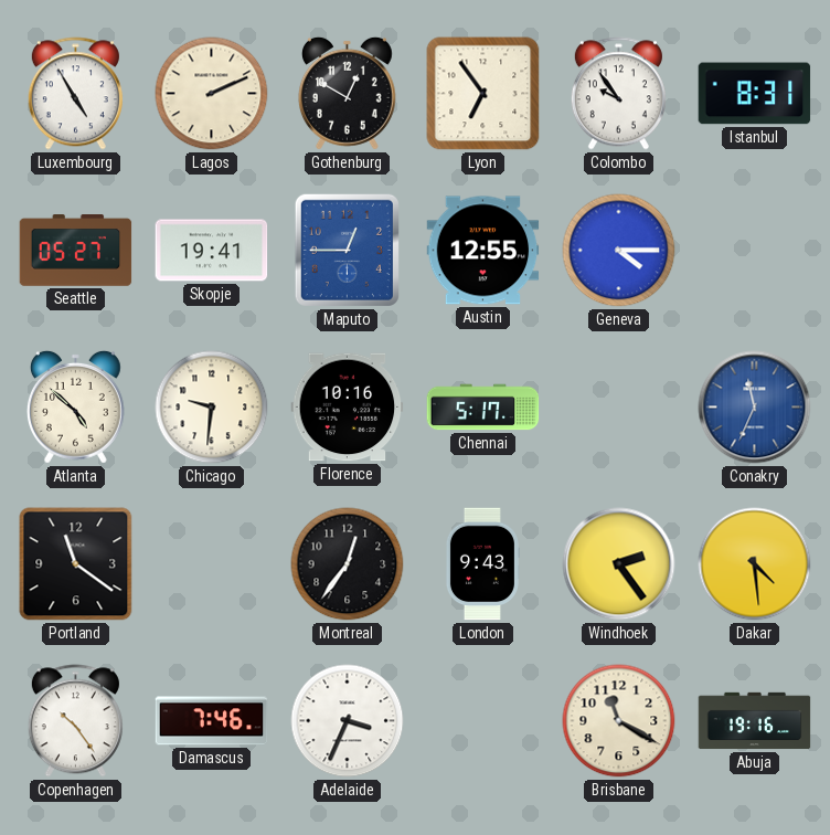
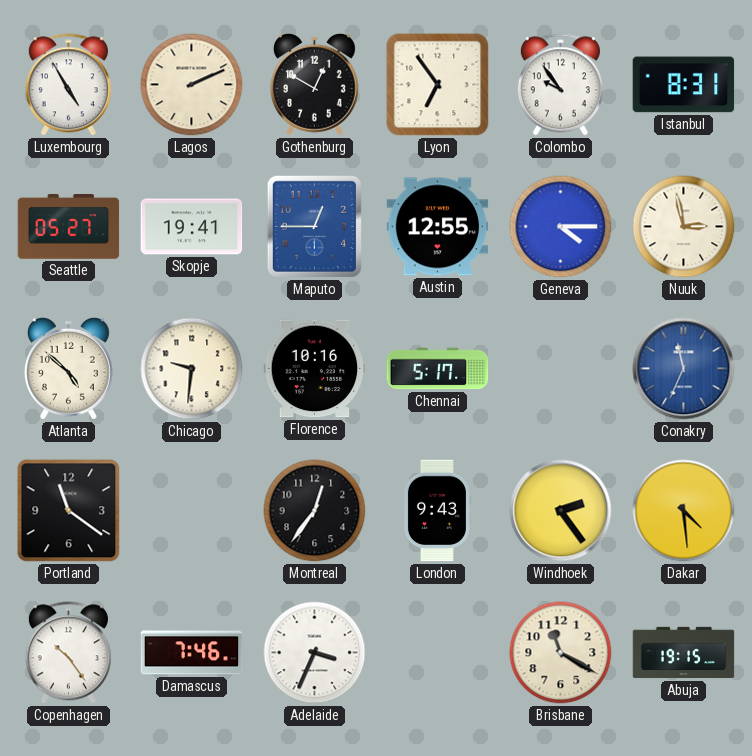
Nuuk: none -> 2:58 (684, 227)
Abuja: 19:16 -> 19:15 (684, 653)
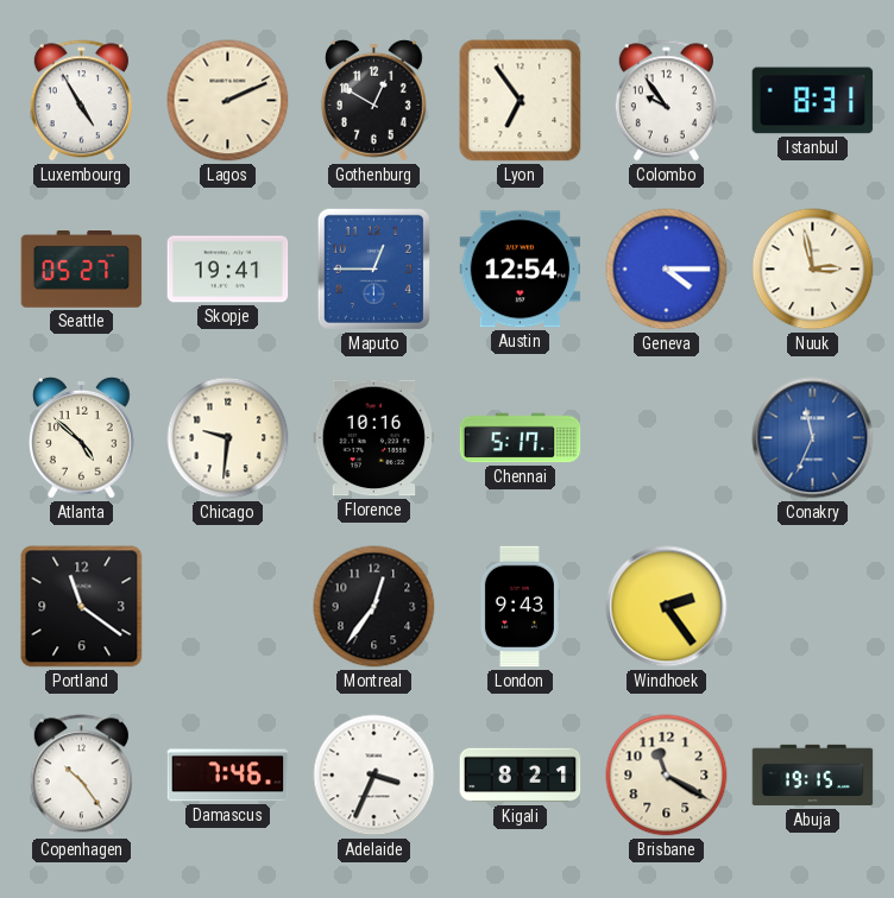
Austin: 12:55 -> 12:54 (521, 270)
Dakar: 4:29 -> none (684, 511)
Kigali: none -> 8:21 (521, 776)
